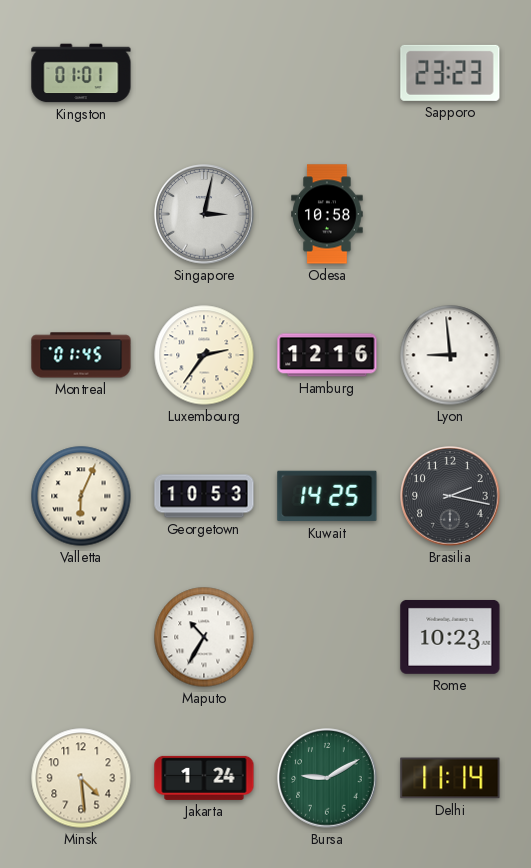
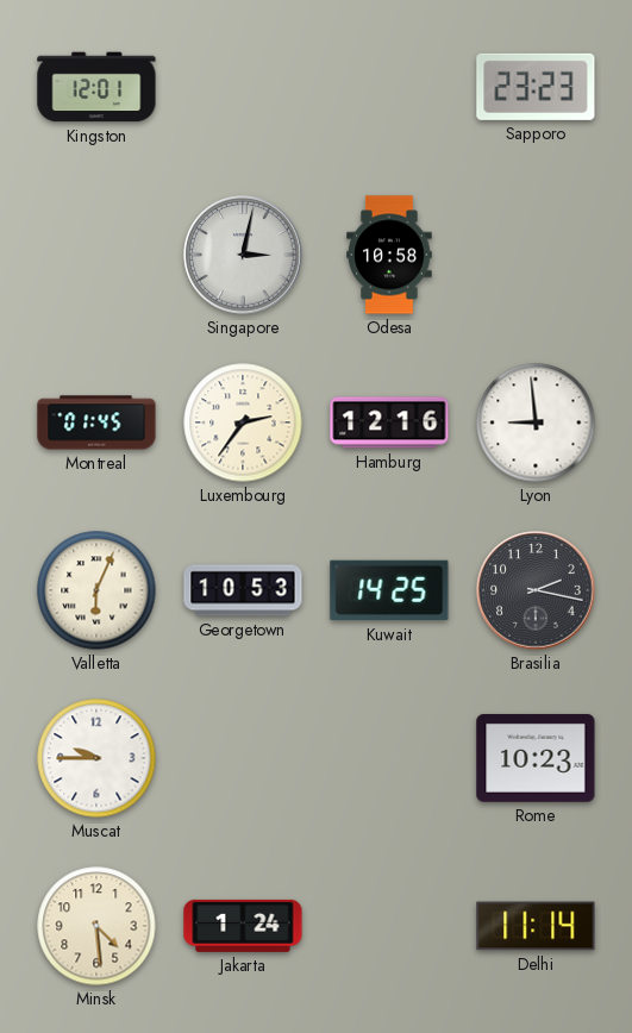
Kingston: 01:01 -> 12:01 (96, 87)
Muscat: none -> 9:45 (96, 758)
Maputo: 10:35 -> none (204, 637)
Bursa: 9:10 -> none (327, 778)
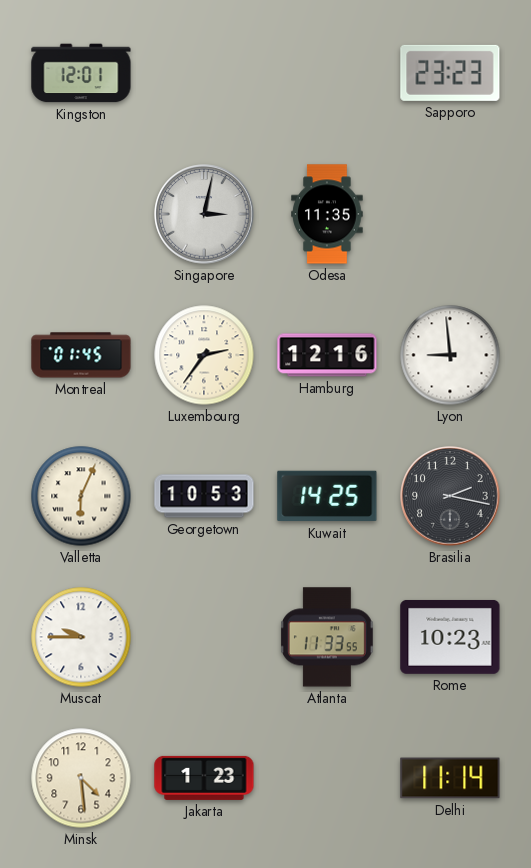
Odesa: 10:58 -> 11:35 (327, 214)
Atlanta: none -> 11:33 (327, 637)
Jakarta: 1:24 -> 1:23 (204, 778)
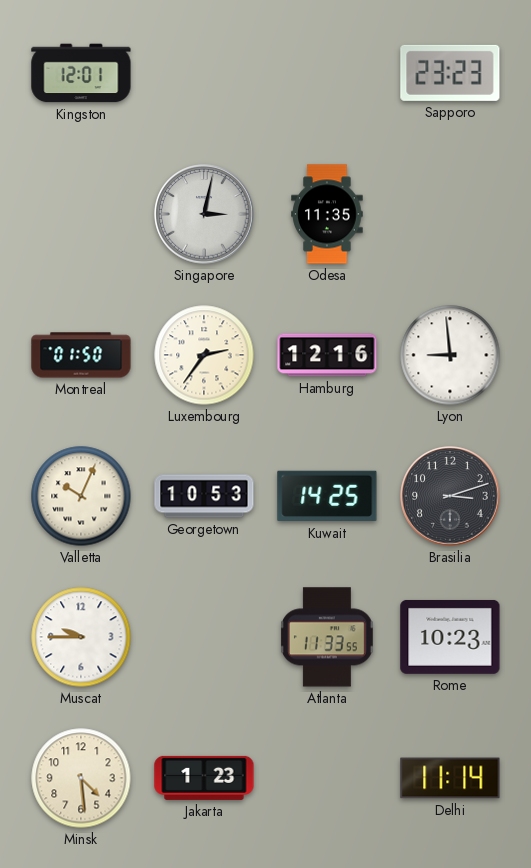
Montreal: 01:45 -> 01:50 (81, 355)
Valletta: 6:04 -> 10:04 (81, 496)
Brasilia: 2:17 -> 3:12 (450, 496)
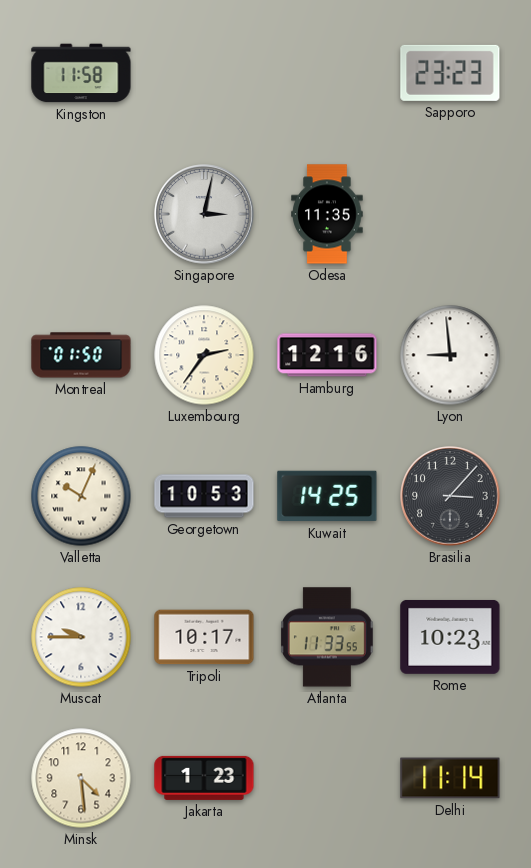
Kingston: 12:01 -> 11:58 (81, 73)
Brasilia: 3:12 -> 3:07 (450, 496)
Tripoli: none -> 10:17 (204, 637)
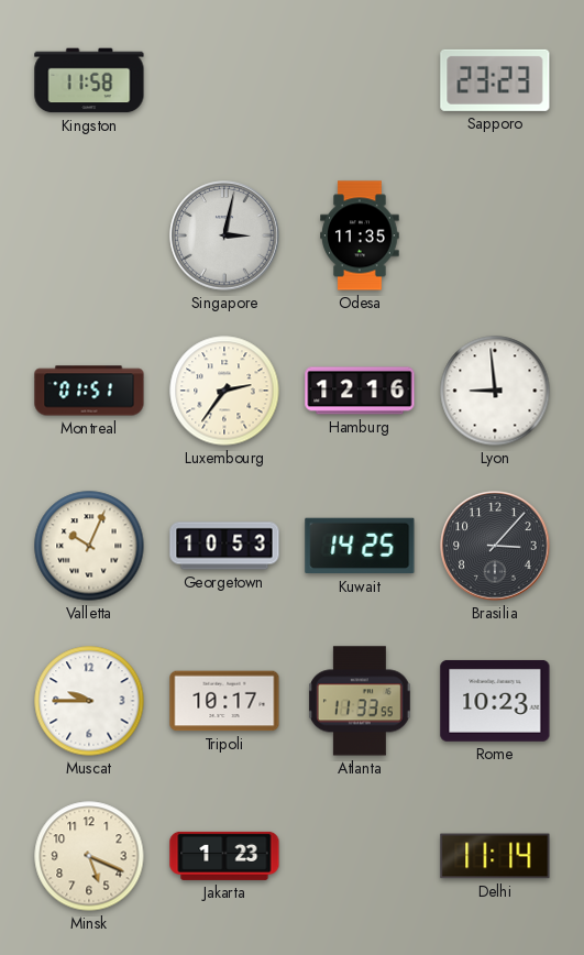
Montreal: 01:50 -> 01:51 (89, 391)
Minsk: 4:29 -> 5:19 (89, 856)
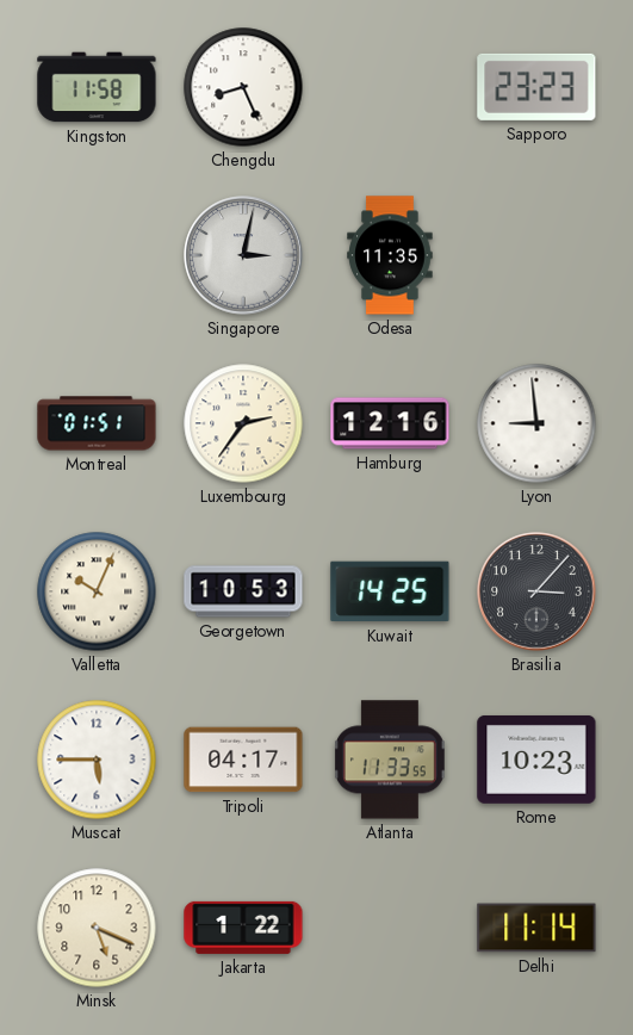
Chengdu: none -> 8:26 (243, 87)
Muscat: 9:45 -> 5:45 (97, 760)
Tripoli: 10:17 -> 04:17 (243, 760)
Jakarta: 1:23 -> 1:22 (243, 928)
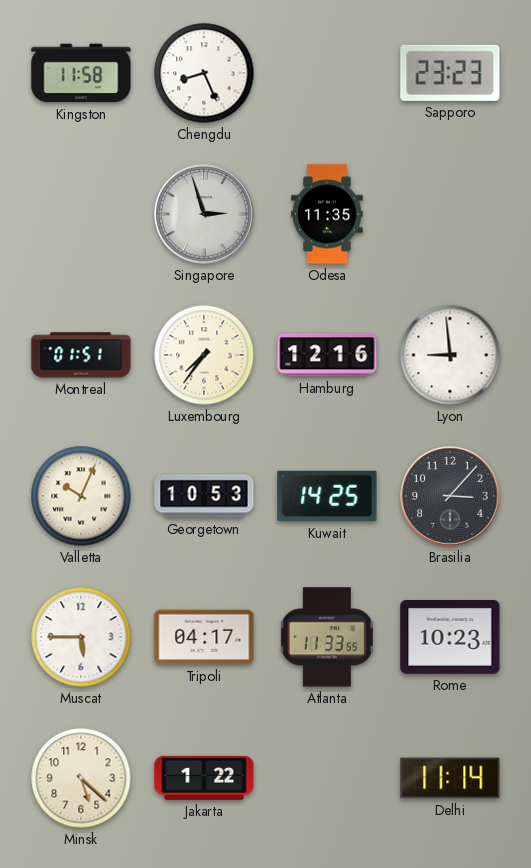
Singapore: 3:02 -> 2:57 (204, 214)
Luxembourg: 2:36 -> 7:36 (204, 355)
Minsk: 5:19 -> 5:22 (81, 778)
